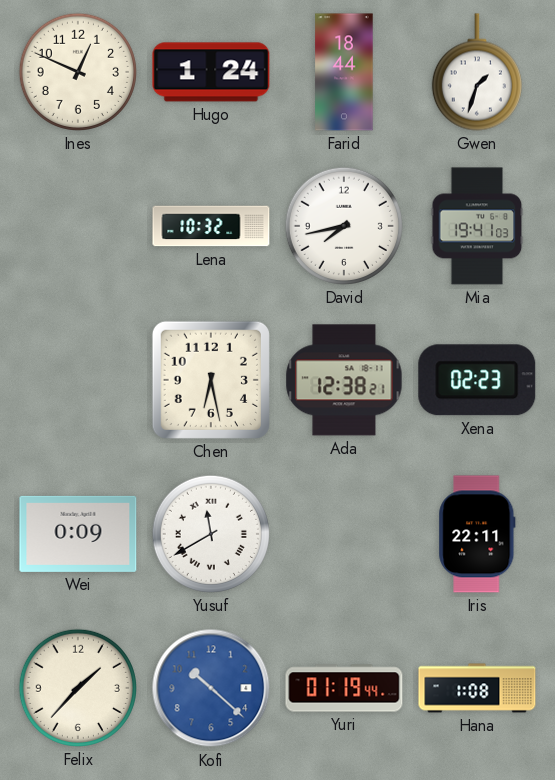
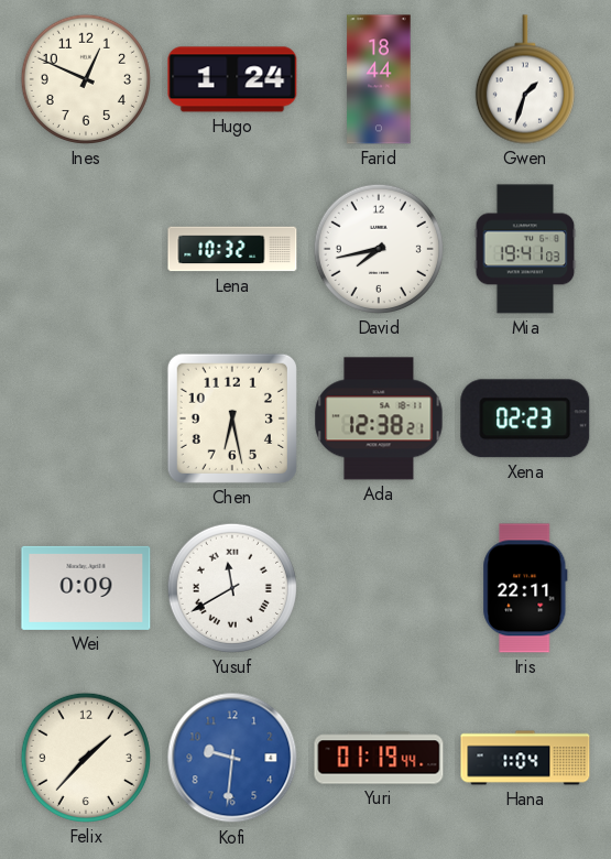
Kofi: 10:22 -> 9:31 (232, 758)
Hana: 1:08 -> 1:04 (525, 758)
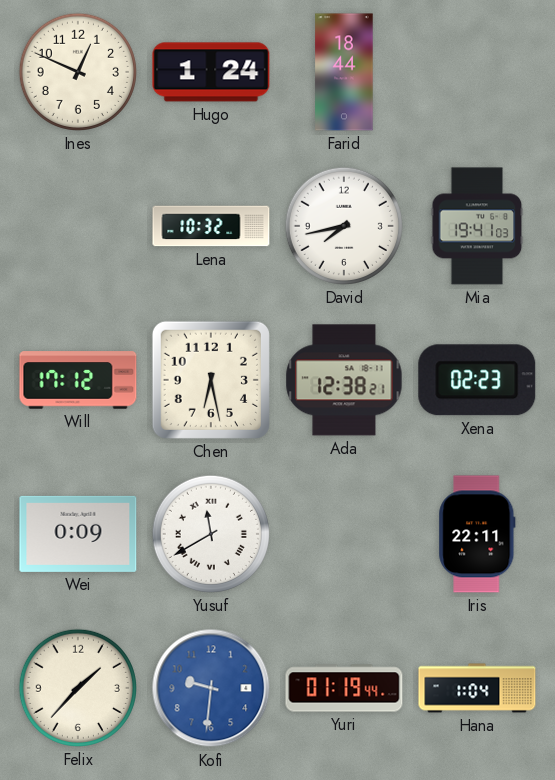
Gwen: 1:33 -> none (525, 79)
Will: none -> 17:12 (78, 380)
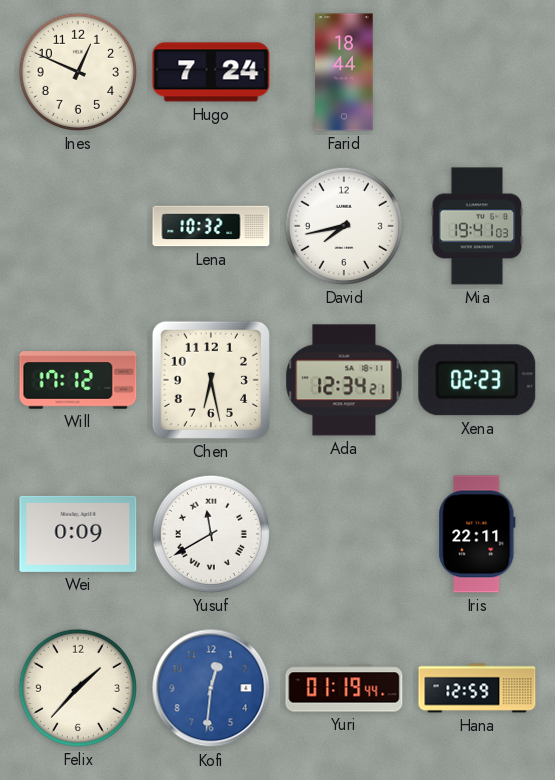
Hugo: 1:24 -> 7:24 (211, 72)
Ada: 12:38 -> 12:34 (344, 380)
Kofi: 9:31 -> 12:31 (211, 688)
Hana: 1:04 -> 12:59 (477, 688)
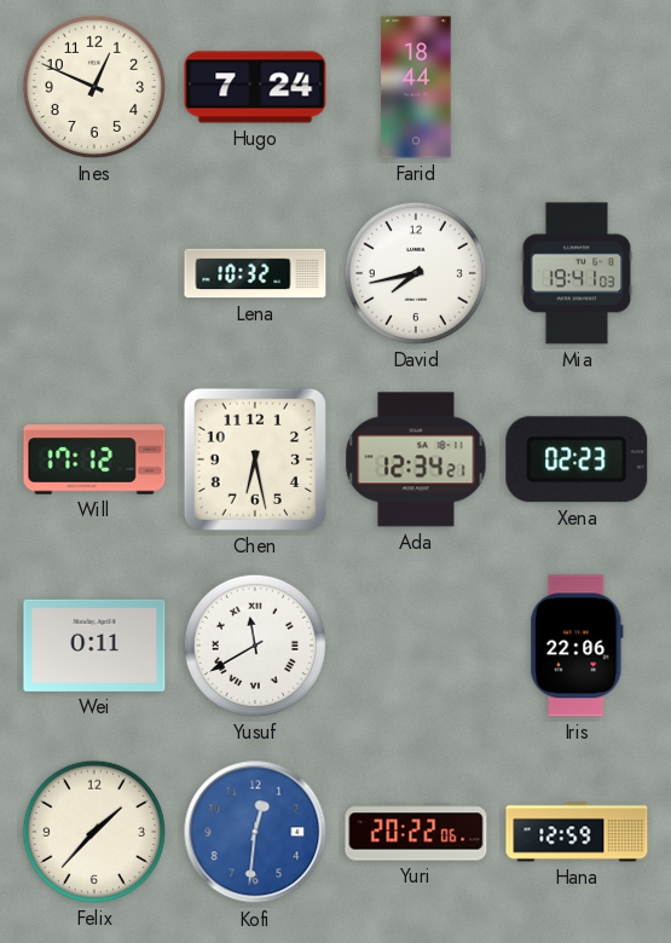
Wei: 0:09 -> 0:11 (94, 646)
Iris: 22:11 -> 22:06 (577, 646)
Yuri: 01:19 -> 20:22 (416, 832)
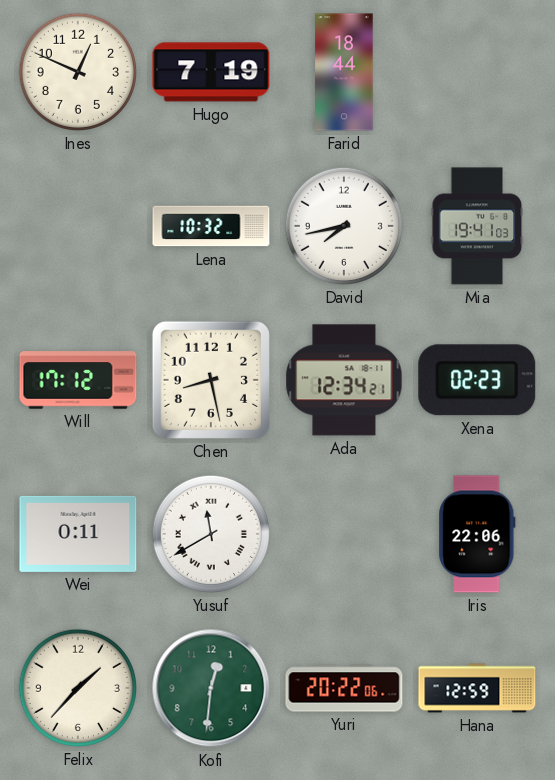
Hugo: 7:24 -> 7:19 (211, 72)
Chen: 6:28 -> 8:28 (211, 380)
Kofi dial: blue -> green (211, 688)
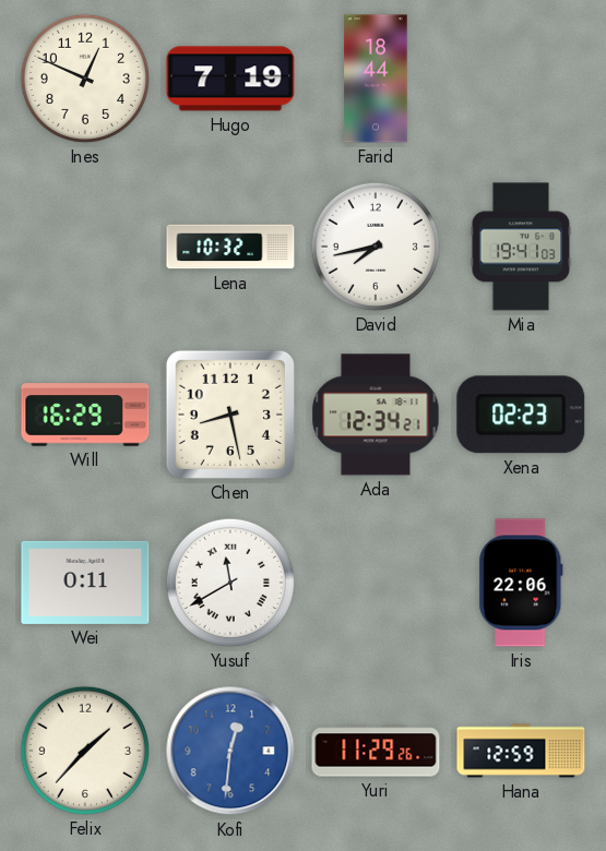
Will: 17:12 -> 16:29 (85, 415)
Kofi dial: green -> blue (230, 751)
Yuri: 20:22 -> 11:29 (376, 751)
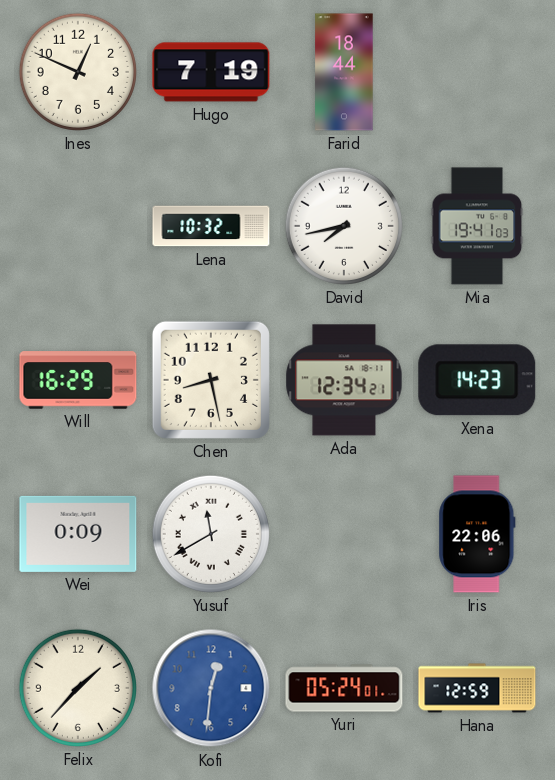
Xena: 02:23 -> 14:23 (477, 380)
Wei: 0:11 -> 0:09 (78, 534)
Yuri: 11:29 -> 05:24 (344, 688)
